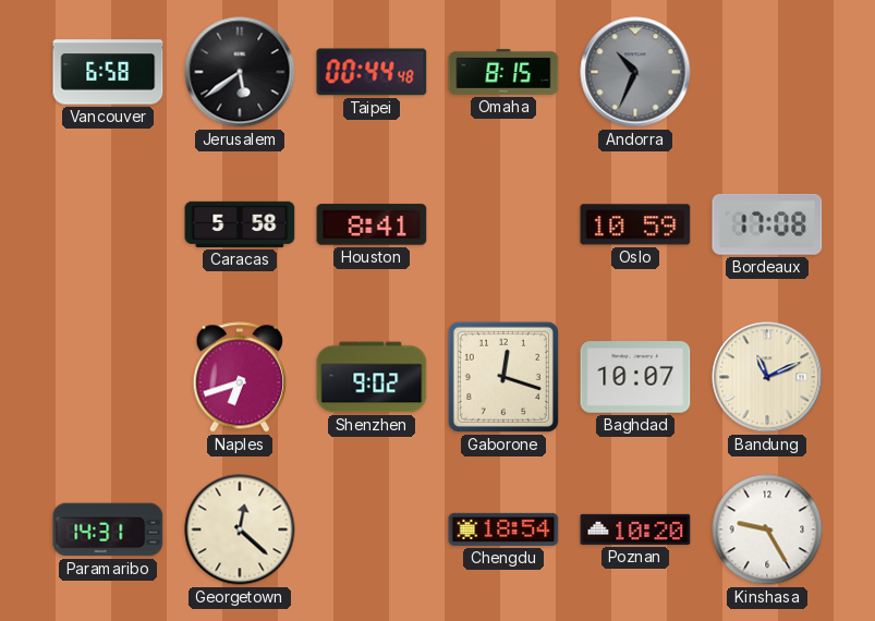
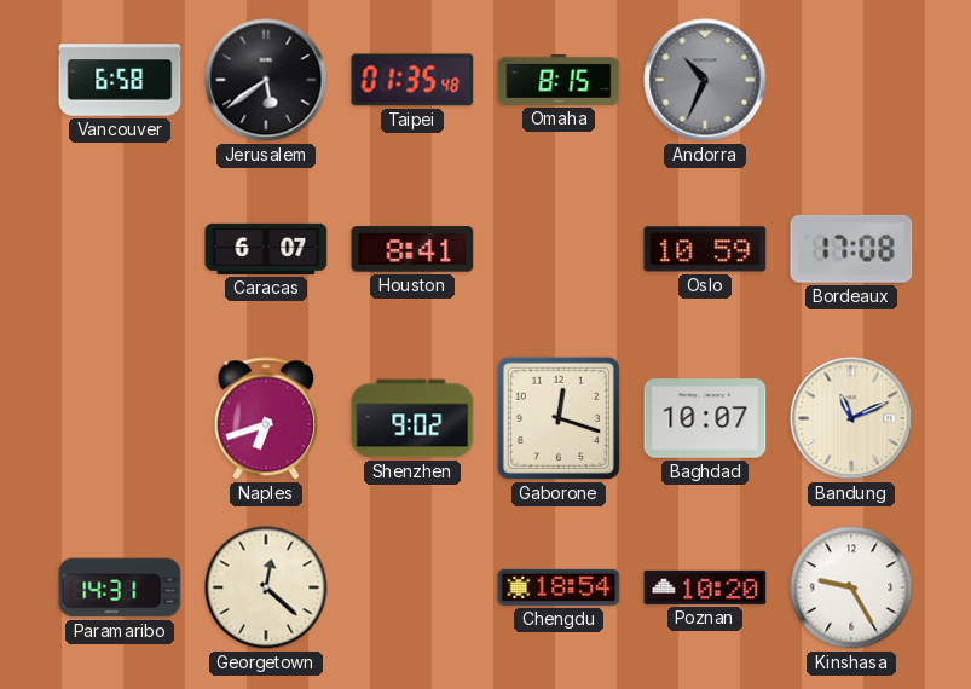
Taipei: 00:44 -> 01:35 (412, 80)
Caracas: 5:58 -> 6:07 (266, 249)
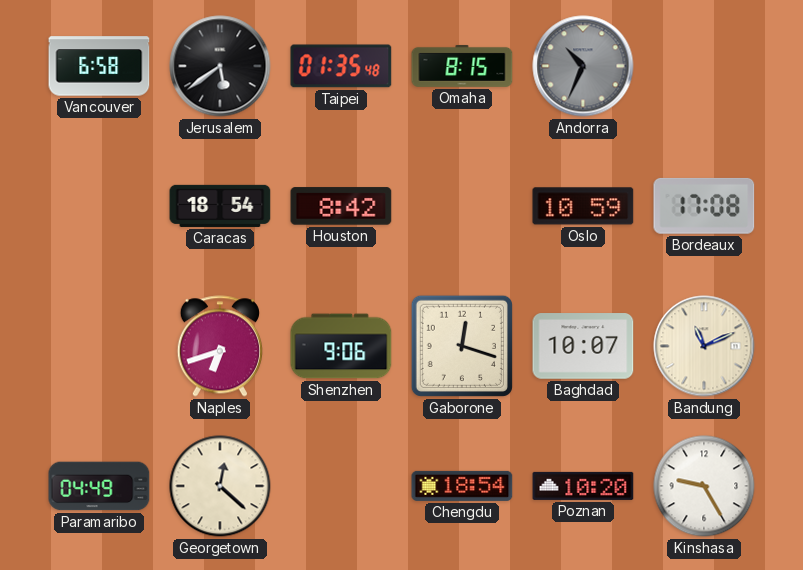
Caracas: 6:07 -> 18:54 (220, 206)
Houston: 8:41 -> 8:42 (341, 206)
Shenzhen: 9:02 -> 9:06 (341, 346)
Paramaribo: 14:31 -> 04:49 (99, 486)
